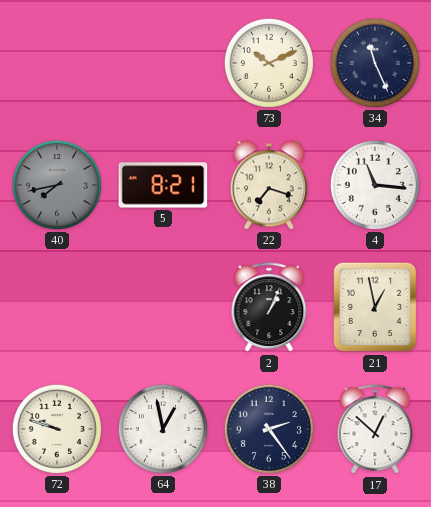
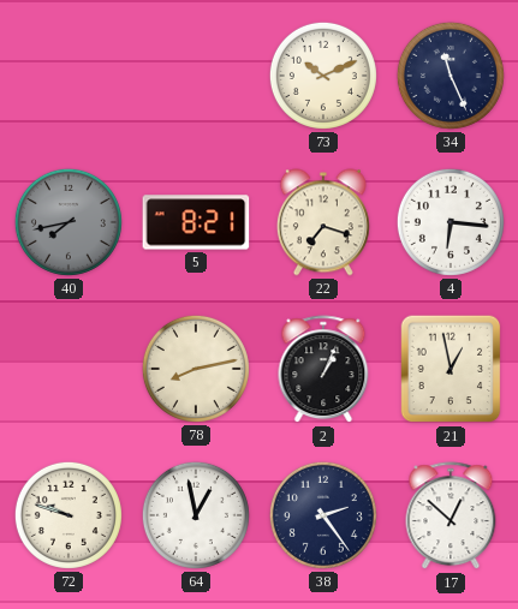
4: 11:16 -> 6:16 (451, 222)
78: none -> 8:13 (196, 369)
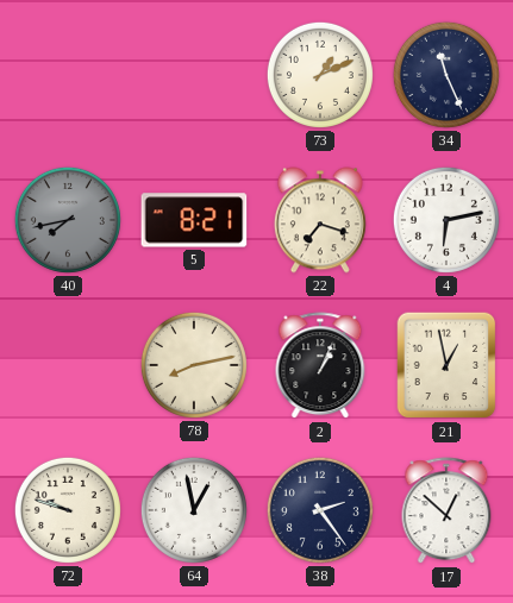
73: 10:11 -> 1:11 (320, 75)
4: 6:16 -> 6:13 (446, 220)
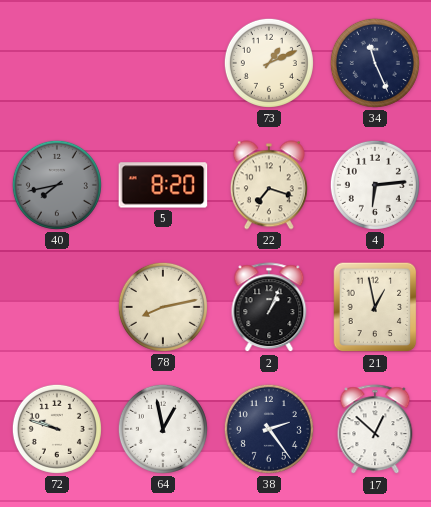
5: 8:21 -> 8:20 (163, 185)
4: 6:13 -> 6:14 (375, 185)
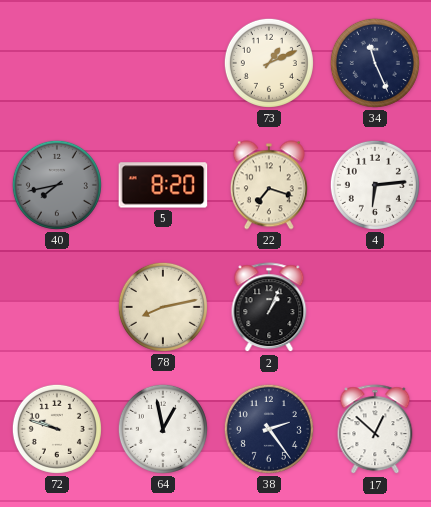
21: 12:58 -> none (375, 307)
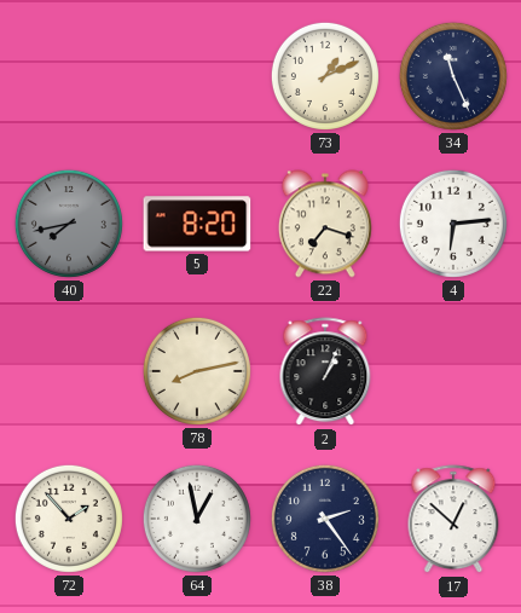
72: 9:48 -> 1:53 (69, 519)
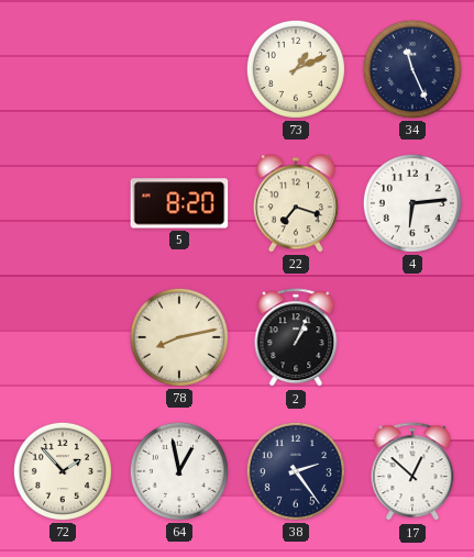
40: 7:43 -> none (69, 224)
